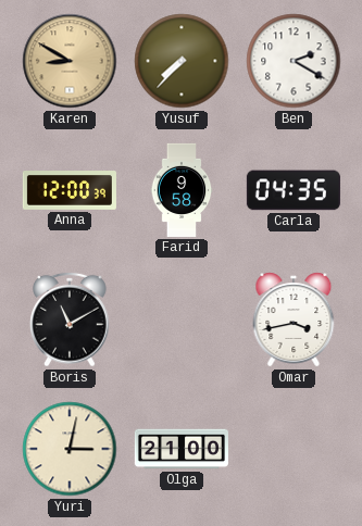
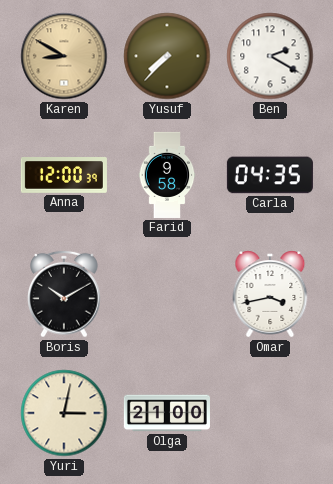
Boris: 11:10 -> 10:10 (64, 294)
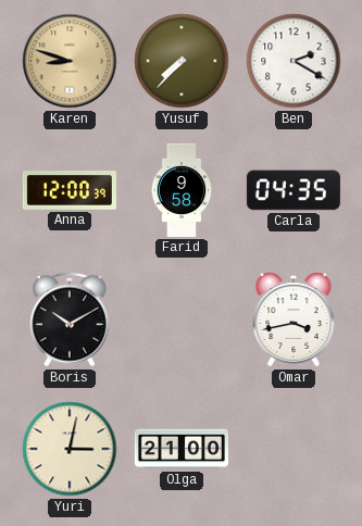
Karen: 8:50 -> 8:48 (70, 61)
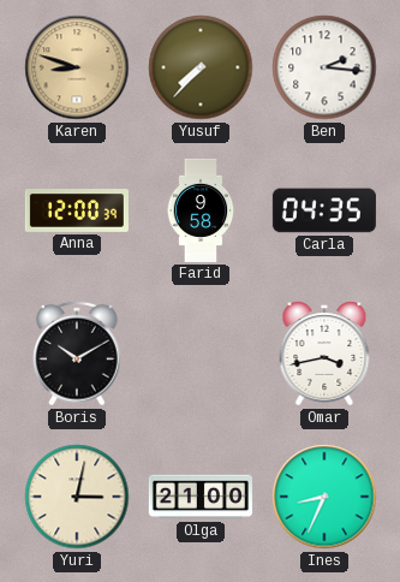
Ben: 2:20 -> 2:16 (324, 67)
Ines: none -> 8:34 (324, 497)
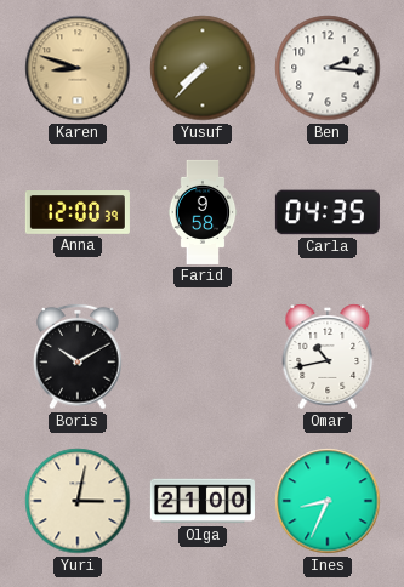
Omar: 3:43 -> 10:43 (328, 357)
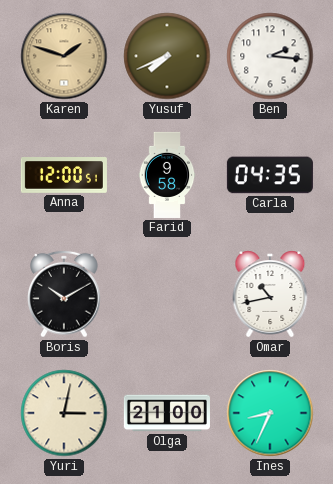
Karen: 8:48 -> 1:48 (64, 56)
Yusuf: 7:37 -> 7:41 (167, 56)
Anna: 12:00:39 -> 12:00:51 (64, 176)
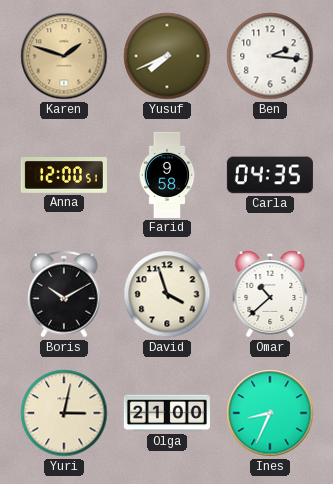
David: none -> 3:57 (167, 294)
Omar: 10:43 -> 10:38 (270, 294)
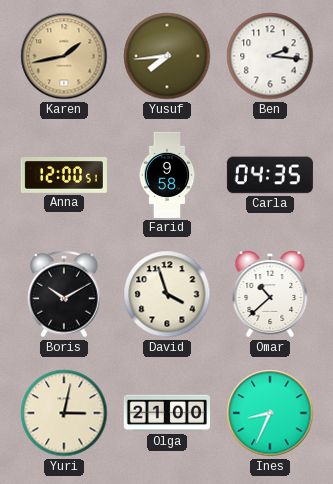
Karen: 1:48 -> 1:43 (64, 56)
Yusuf: 7:41 -> 7:44 (167, 56)
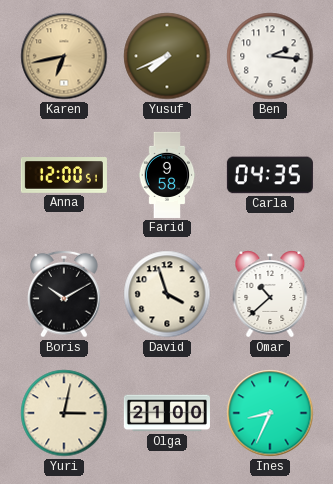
Karen: 1:43 -> 6:43 (64, 56)
Yusuf: 7:44 -> 7:41 (167, 56)
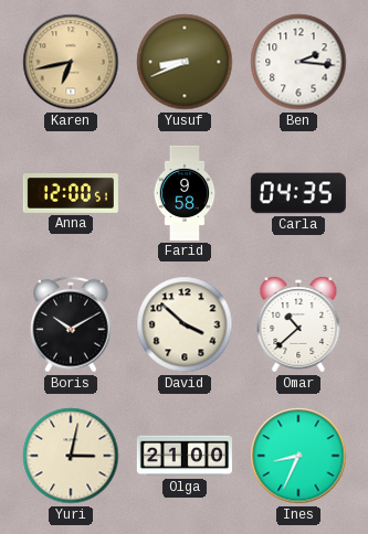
Yusuf: 7:41 -> 8:41 (185, 62)
David: 3:57 -> 3:52 (185, 324)
